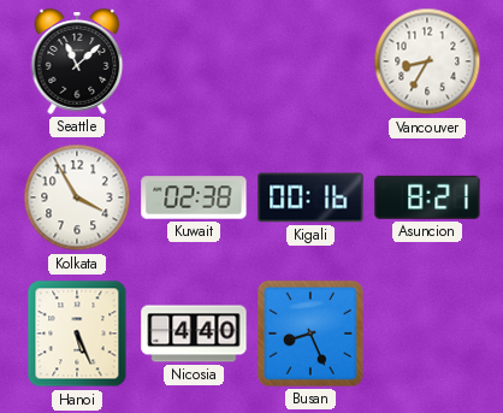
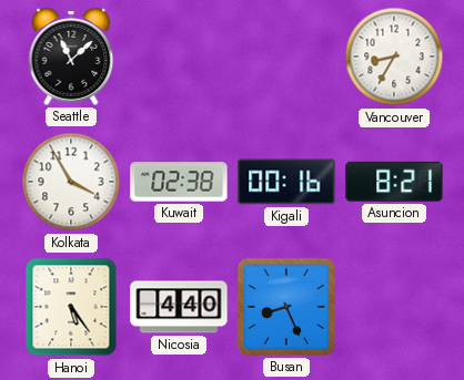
Hanoi: 5:26 -> 5:24 (71, 307)
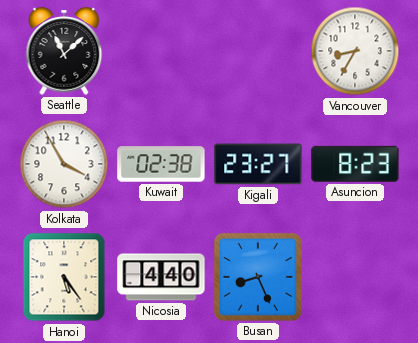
Kigali: 00:16 -> 23:27 (258, 164)
Asuncion: 8:21 -> 8:23 (355, 164)
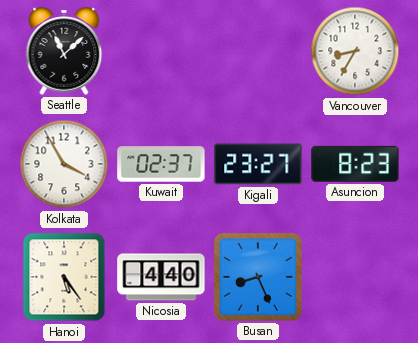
Kuwait: 02:38 -> 02:37 (161, 164)
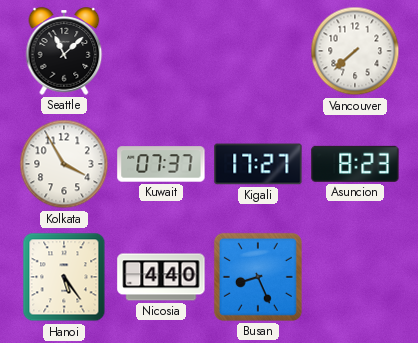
Vancouver: 8:35 -> 7:38 (355, 51)
Kuwait: 02:37 -> 07:37 (161, 164)
Kigali: 23:27 -> 17:27 (258, 164)
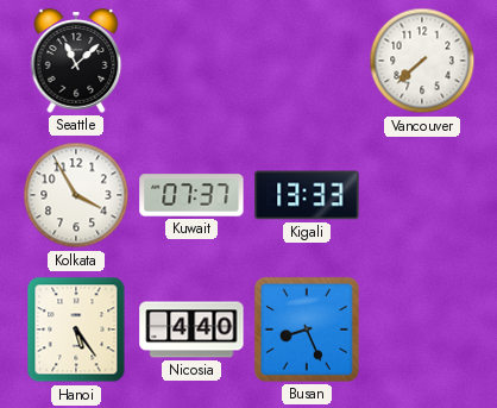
Kigali: 17:27 -> 13:33 (307, 195)
Asuncion: 8:23 -> none (355, 164)
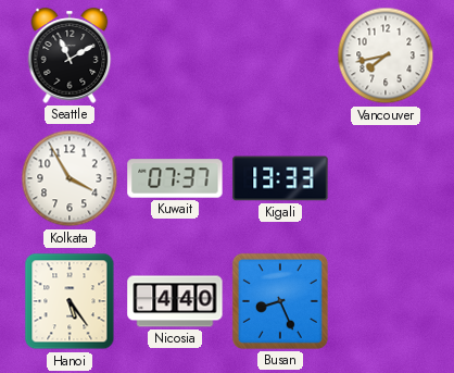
Seattle: 11:08 -> 11:10 (70, 55)
Vancouver: 7:38 -> 7:43 (386, 55)
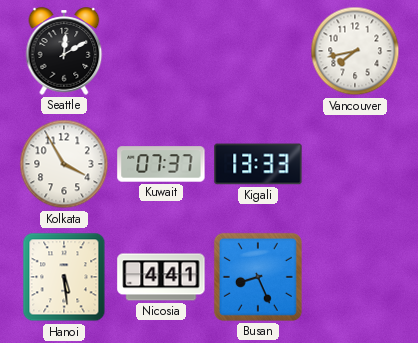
Seattle: 11:10 -> 12:10 (64, 51)
Hanoi: 5:24 -> 5:29 (64, 277)
Nicosia: 4:40 -> 4:41 (161, 277)
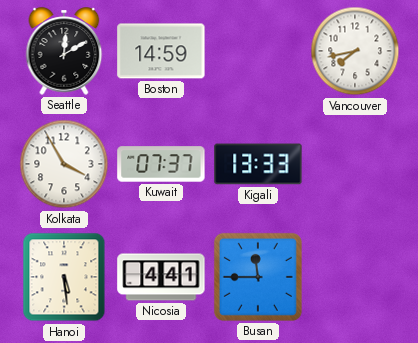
Boston: none -> 14:59 (161, 51)
Busan: 8:26 -> 11:45 (258, 277)
